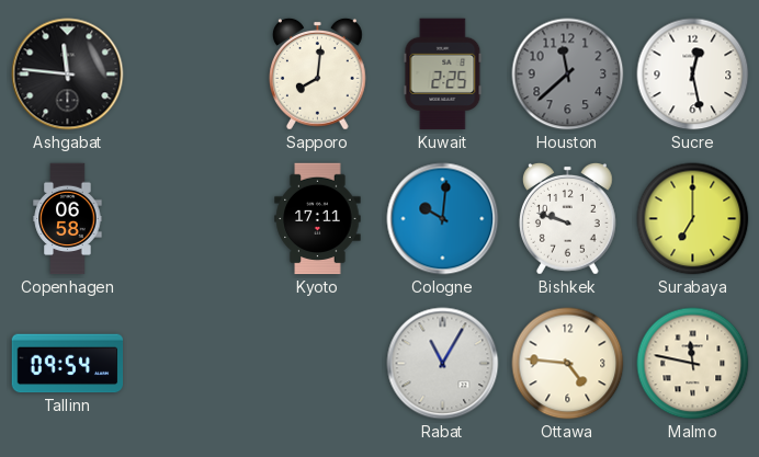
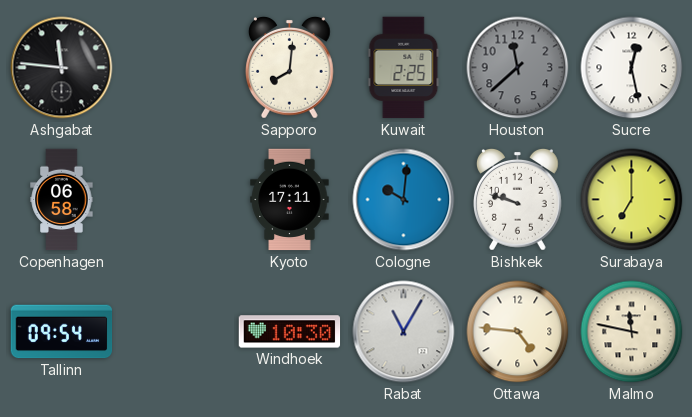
Windhoek: none -> 10:30 (290, 332)
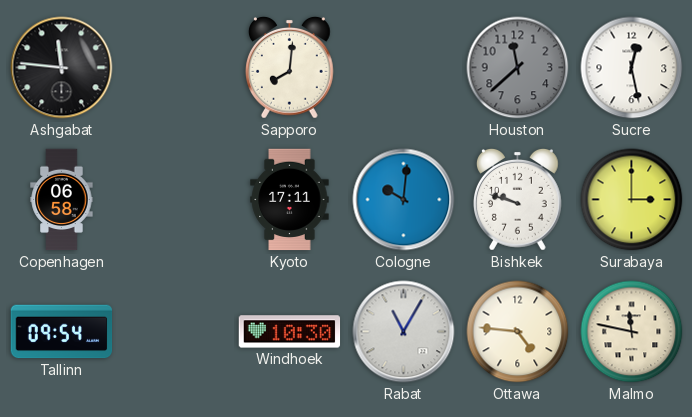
Kuwait: 2:25 -> none (404, 68)
Surabaya: 7:00 -> 3:00 (632, 200)
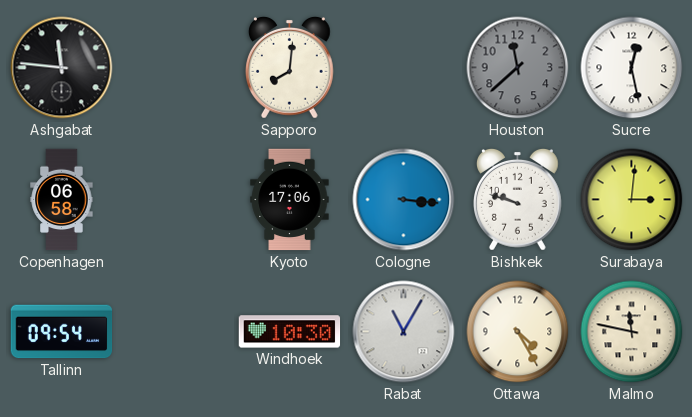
Kyoto: 17:11 -> 17:06 (290, 200)
Cologne: 10:01 -> 3:16 (404, 200)
Surabaya: 3:00 -> 3:01 (632, 200)
Ottawa: 4:46 -> 4:25 (518, 332)
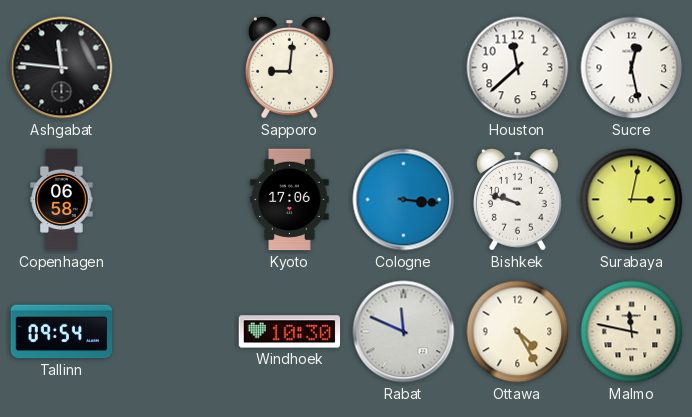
Sapporo: 8:01 -> 9:01 (290, 68)
Houston dial: grey -> white (518, 68)
Surabaya: 3:01 -> 3:02 (632, 200)
Rabat: 11:05 -> 11:49 (404, 332)
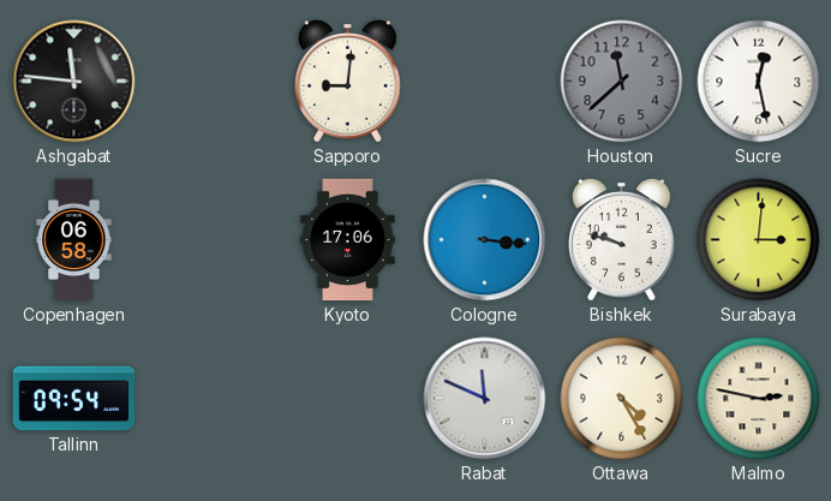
Houston dial: white -> grey (622, 82)
Surabaya: 3:02 -> 3:01 (759, 240)
Windhoek: 10:30 -> none (290, 332)
Malmo: 11:47 -> 2:47 (759, 399)
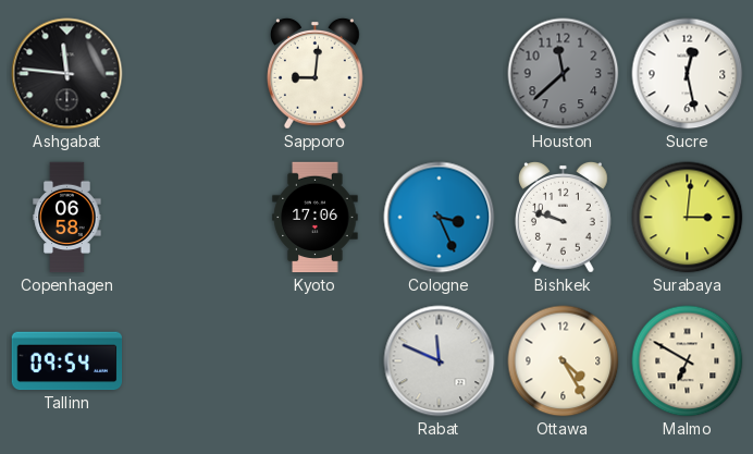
Cologne: 3:16 -> 3:26 (440, 218)
Malmo: 2:47 -> 6:50 (688, 361)
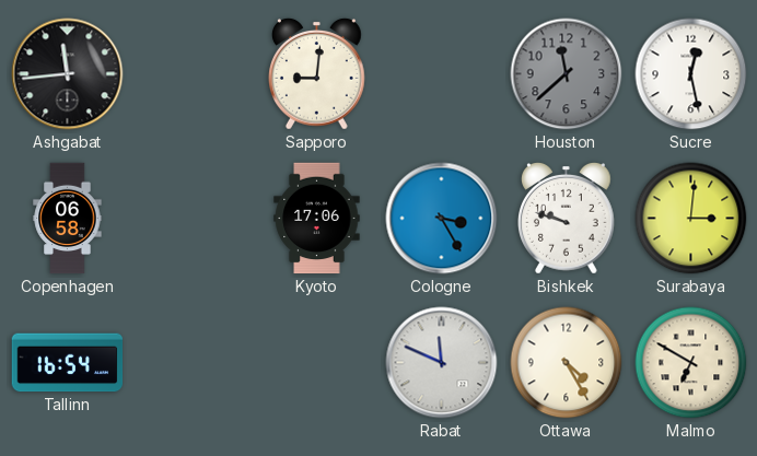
Ashgabat: 11:46 -> 11:44 (68, 74)
Cologne: 3:26 -> 3:25 (442, 219)
Tallinn: 09:54 -> 16:54 (68, 363)
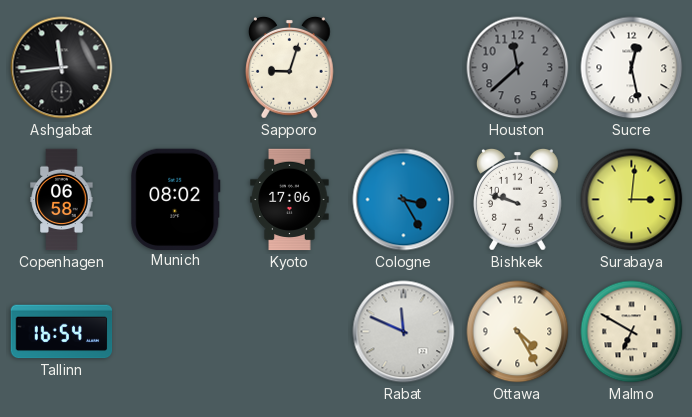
Sapporo: 9:01 -> 9:03 (290, 68)
Munich: none -> 08:02 (176, 199)
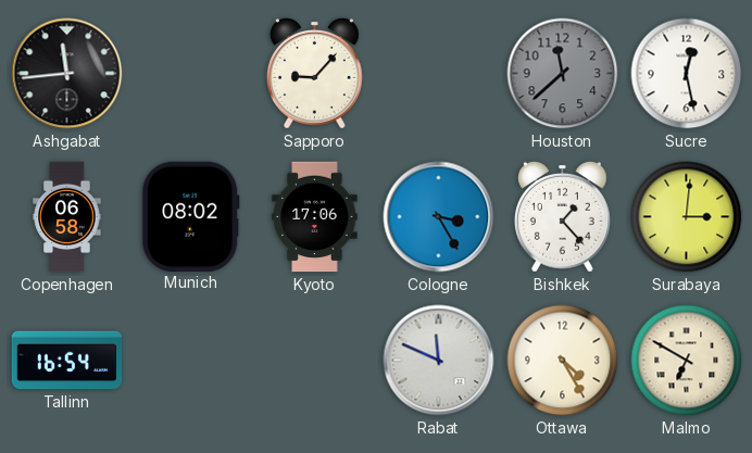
Sapporo: 9:03 -> 9:07 (315, 74)
Bishkek: 9:48 -> 1:23 (563, 217)
